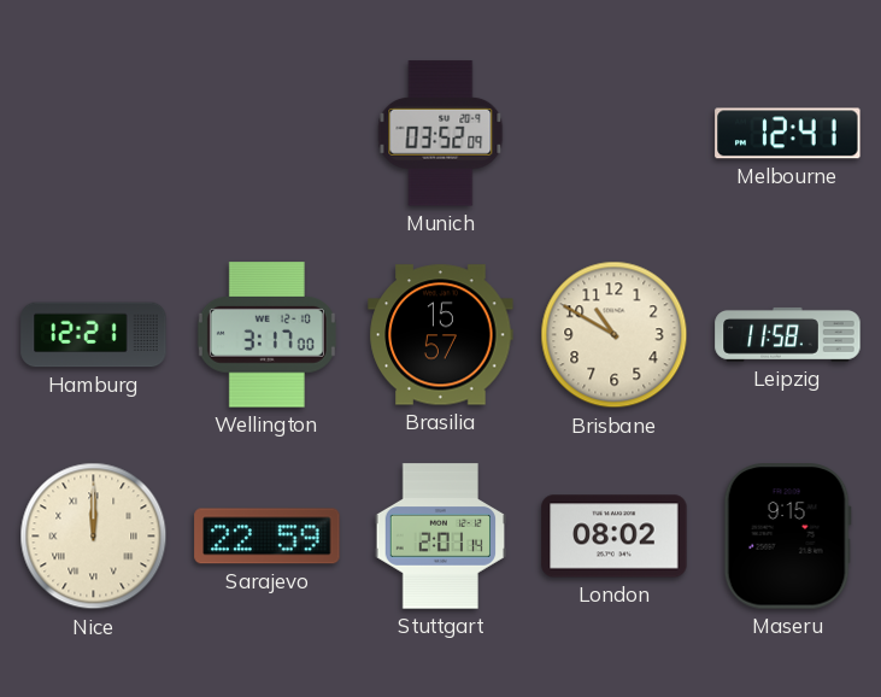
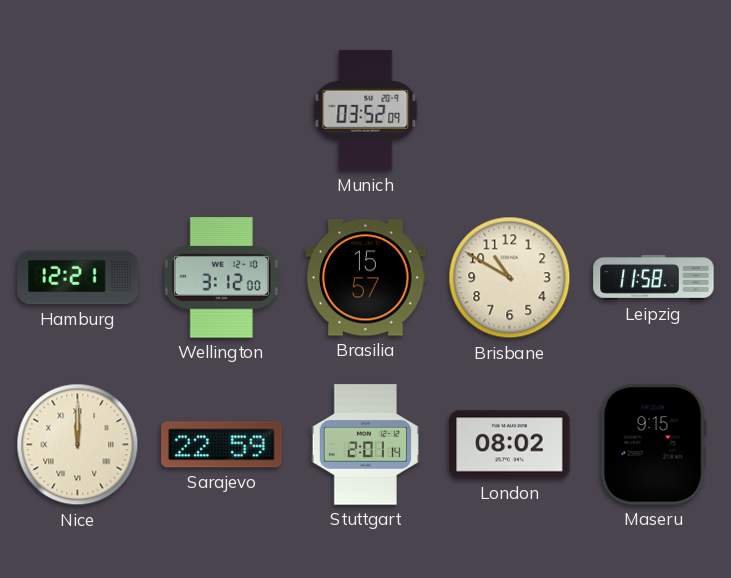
Melbourne: 12:41 -> none (788, 134)
Wellington: 3:17 -> 3:12 (221, 278)
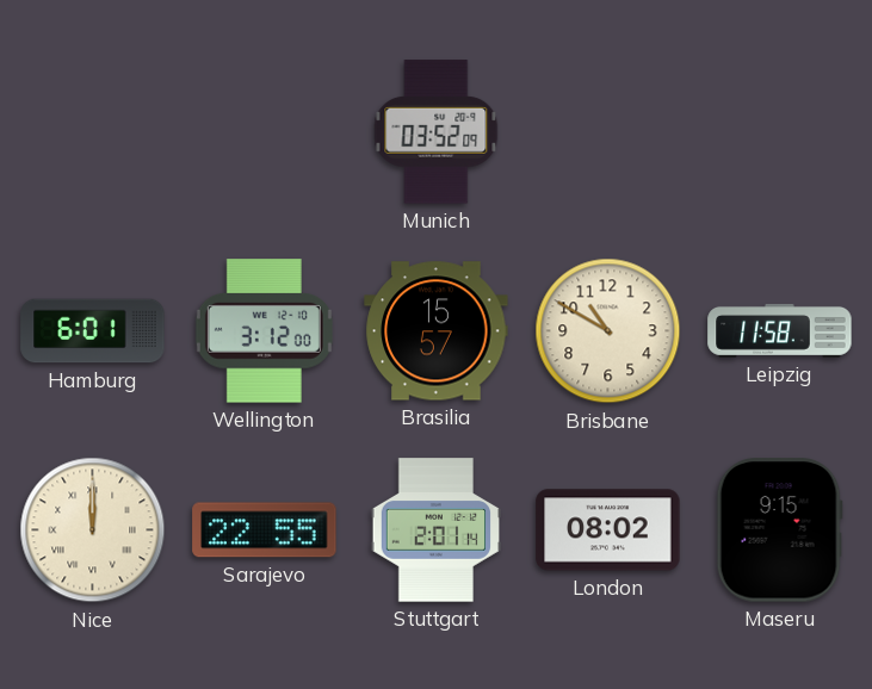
Hamburg: 12:21 -> 6:01 (93, 331)
Sarajevo: 22:59 -> 22:55 (265, 530)
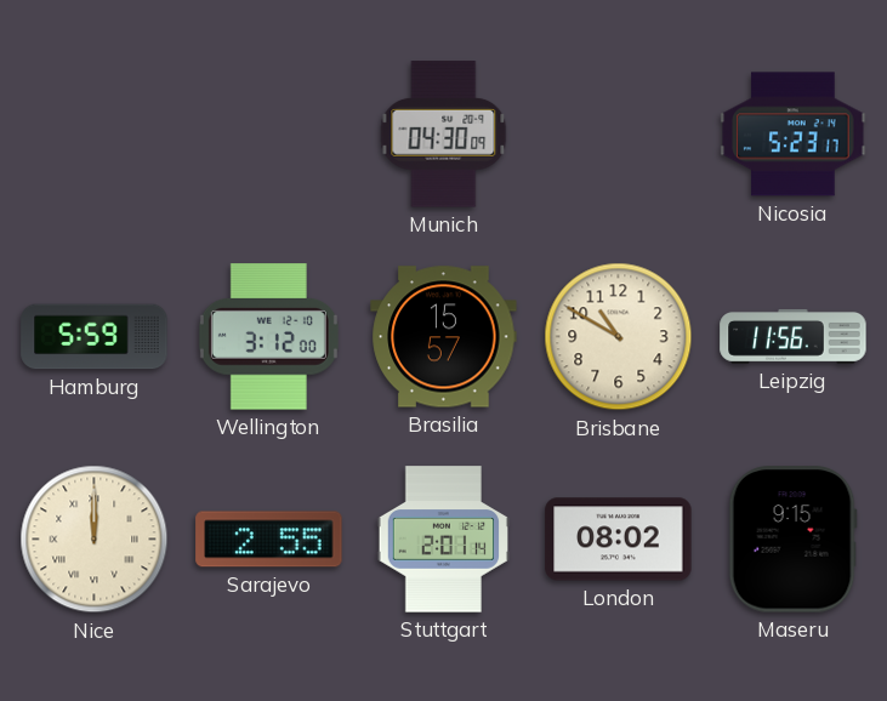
Munich: 03:52 -> 04:30 (444, 135)
Nicosia: none -> 5:23 (794, 135)
Hamburg: 6:01 -> 5:59 (95, 337)
Leipzig: 11:58 -> 11:56 (794, 336)
Sarajevo: 22:55 -> 2:55 (269, 540)
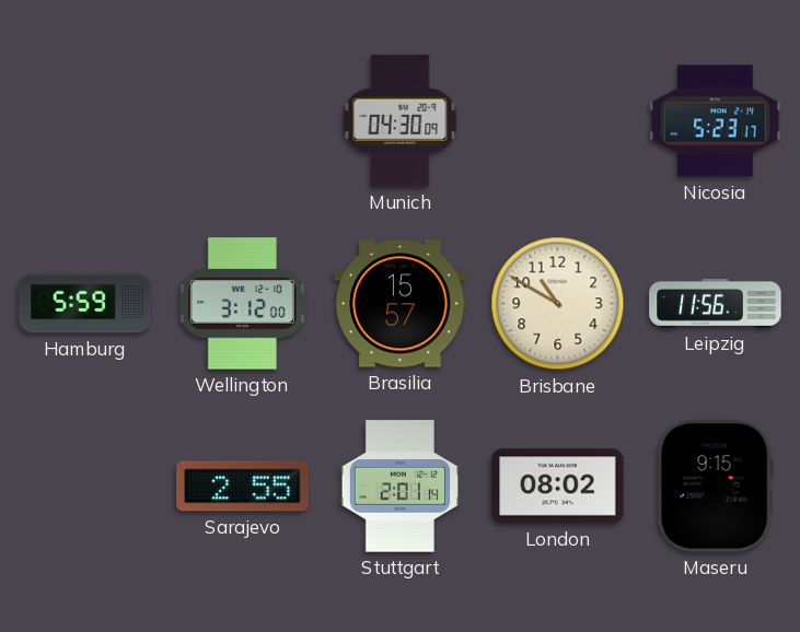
Nice: 12:00 -> none (95, 540)
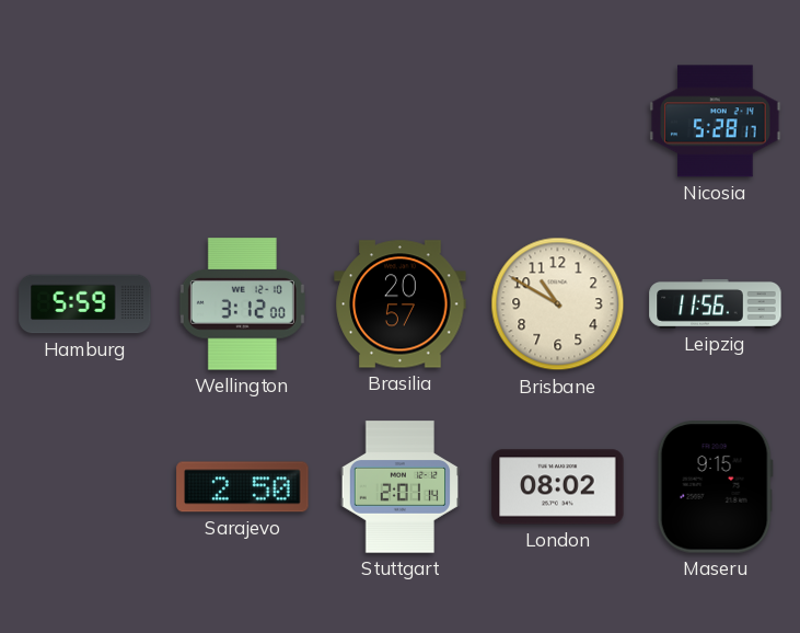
Munich: 04:30 -> none (401, 121)
Nicosia: 5:23 -> 5:28 (716, 122)
Brasilia: 15:57 -> 20:57 (401, 304)
Sarajevo: 2:55 -> 2:50 (243, 487)
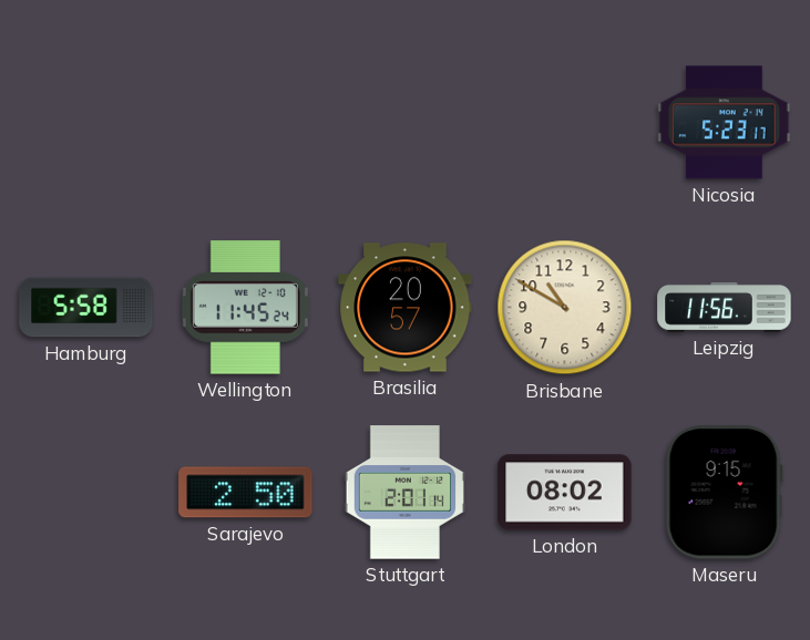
Nicosia: 5:28 -> 5:23 (725, 123)
Hamburg: 5:59 -> 5:58 (86, 308)
Wellington: 3:12 -> 11:45 (245, 308)
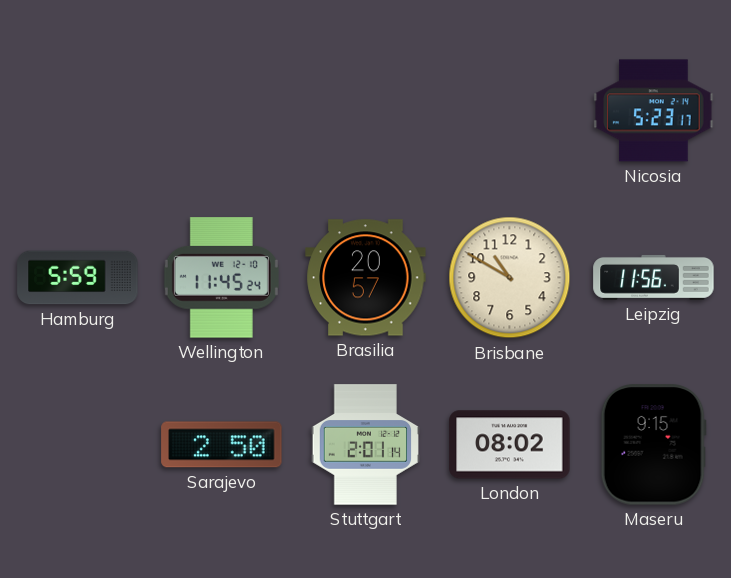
Hamburg: 5:58 -> 5:59 (78, 278)
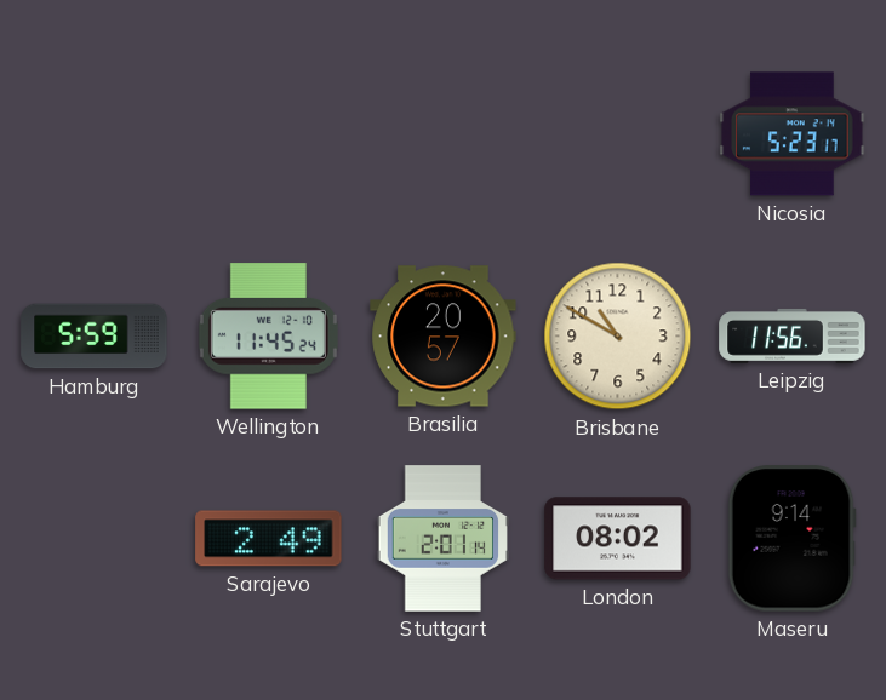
Sarajevo: 2:50 -> 2:49 (269, 539)
Maseru: 9:15 -> 9:14 (791, 539)
